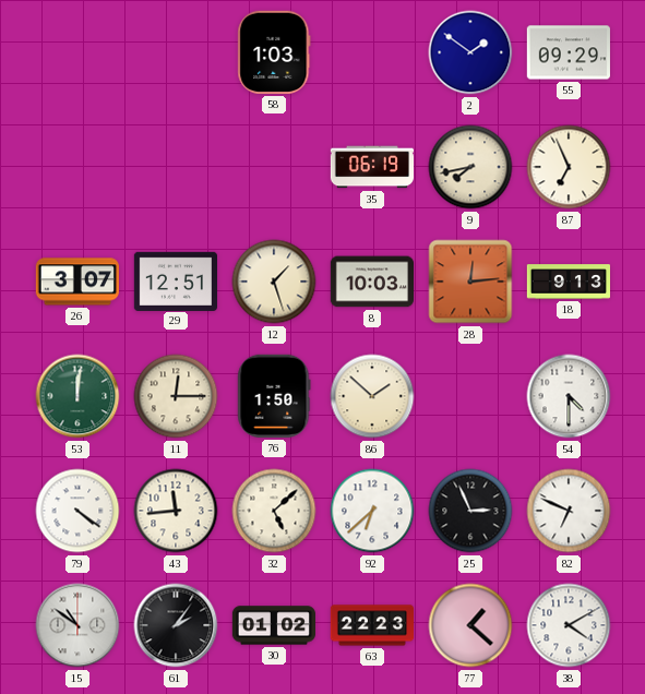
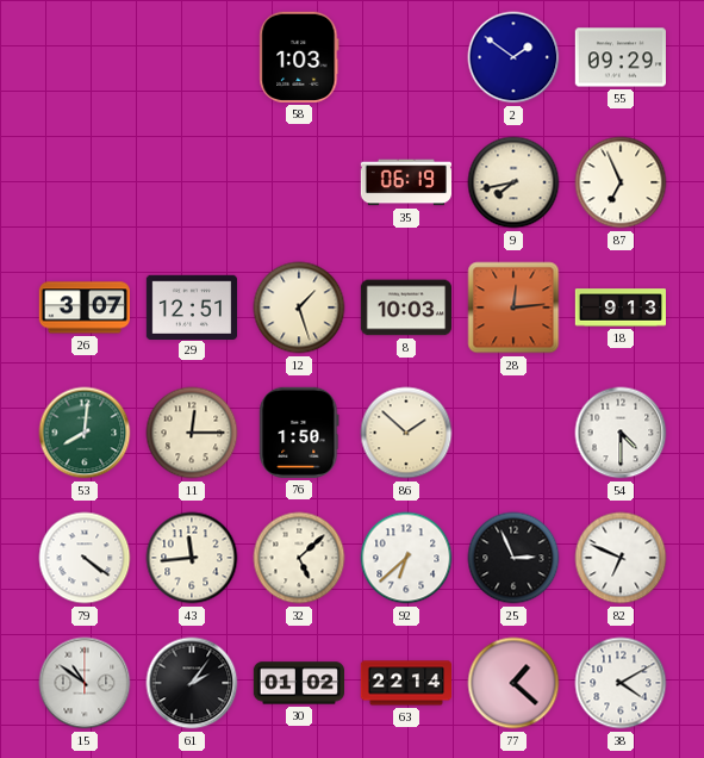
53: 12:01 -> 8:01 (85, 433)
63: 22:23 -> 22:14 (405, 683)
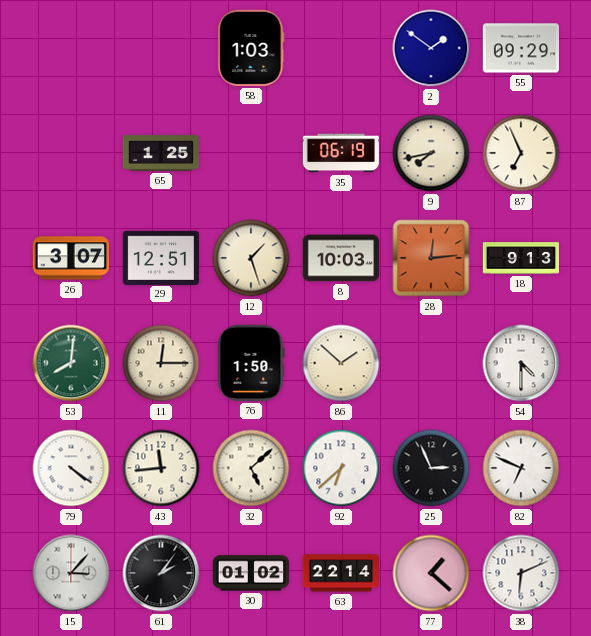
65: none -> 1:25 (160, 153)
15: 10:51 -> 3:07 (71, 573)
38: 4:10 -> 6:11 (521, 573)
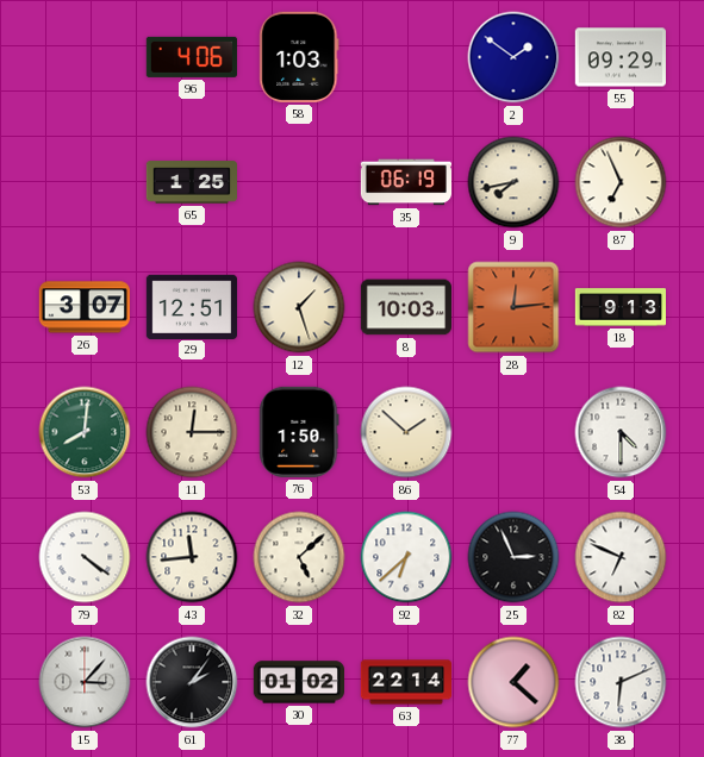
96: none -> 4:06 (192, 57)
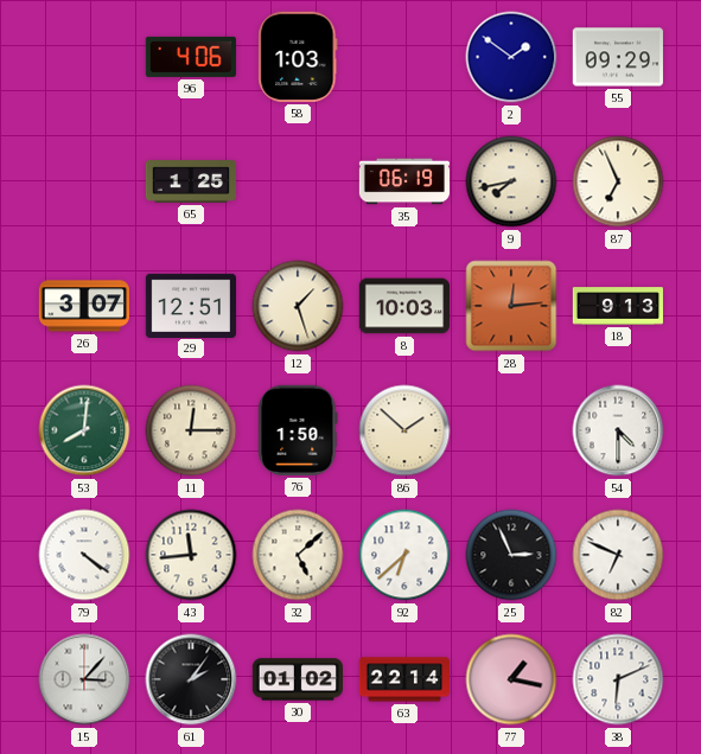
77: 1:22 -> 1:17 (511, 679)
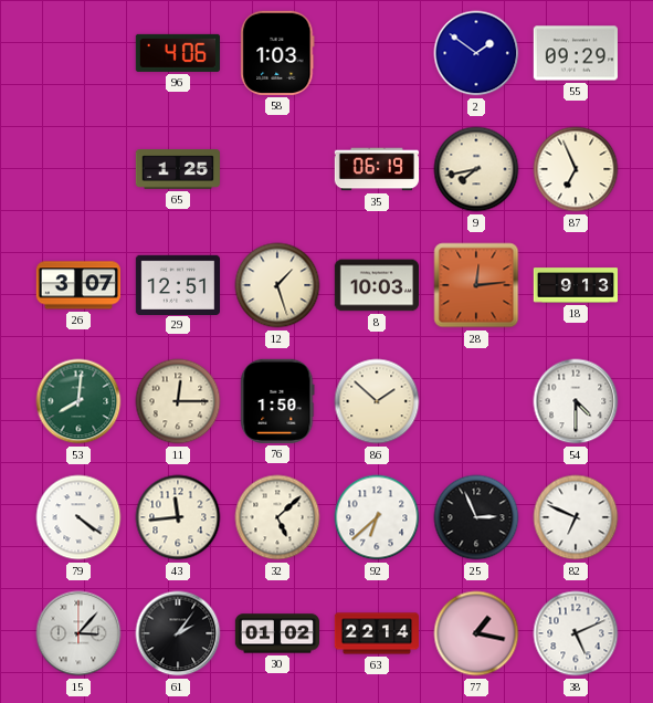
38: 6:11 -> 5:11 (576, 633)
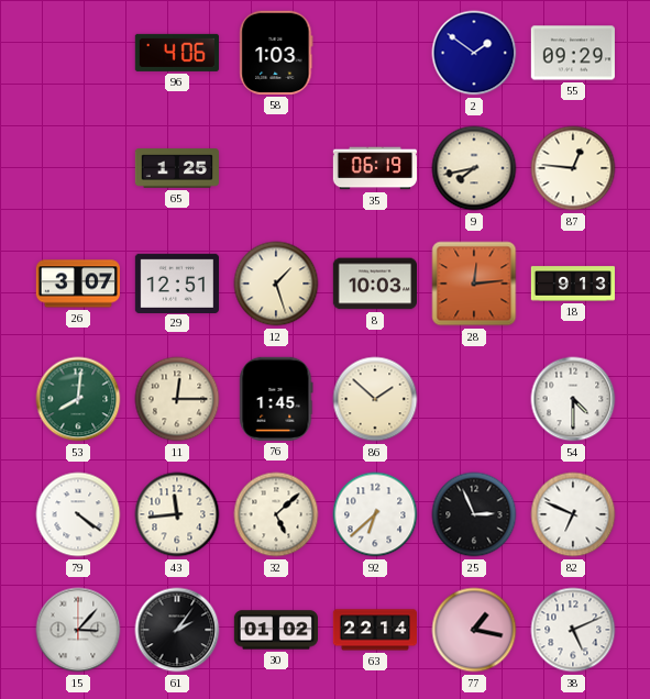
87: 6:56 -> 12:46 (573, 168)
76: 1:50 -> 1:45 (276, 399)
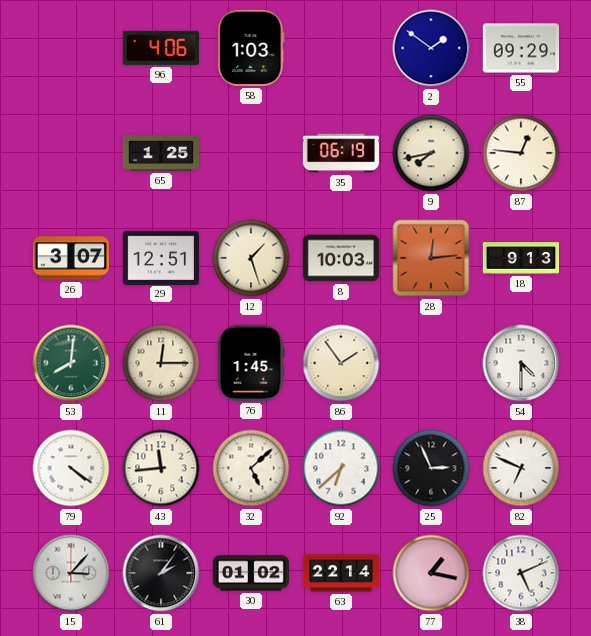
86: 1:52 -> 1:54 (341, 363)
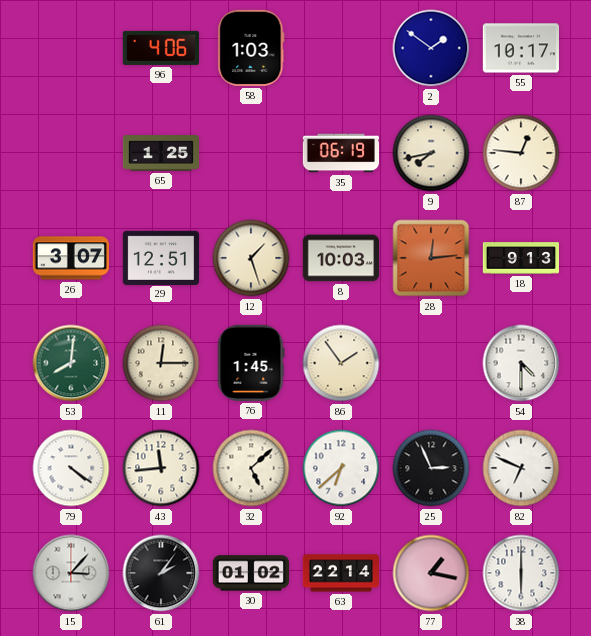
55: 09:29 -> 10:17 (520, 48)
38: 5:11 -> 6:00 (521, 573)
